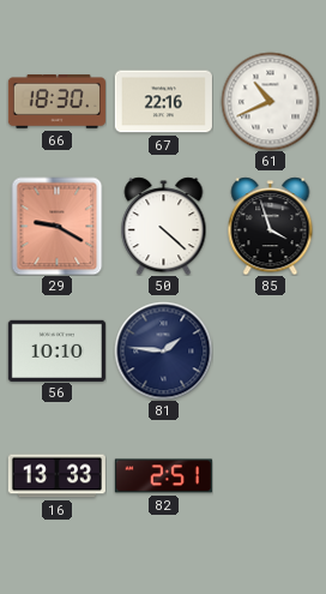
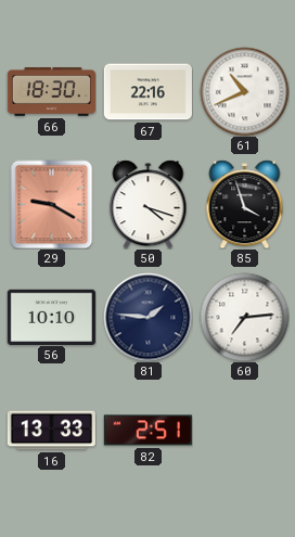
50: 4:22 -> 4:18 (149, 204)
60: none -> 7:14 (244, 317)
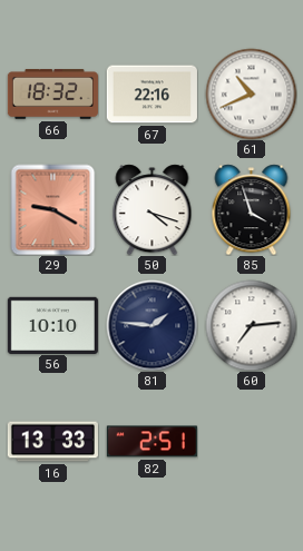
66: 18:30 -> 18:32 (52, 95)
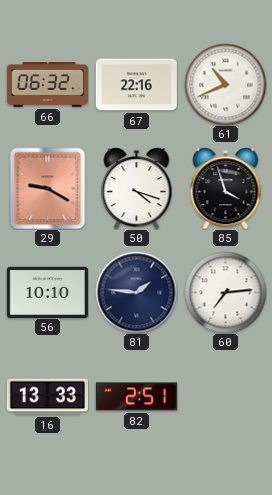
66: 18:32 -> 06:32 (47, 85)
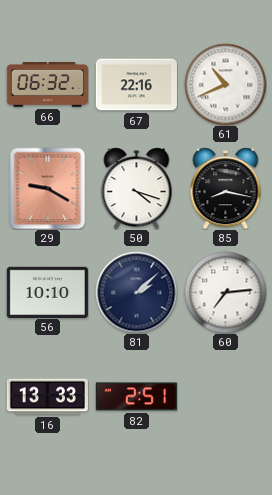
85: 3:57 -> 8:17 (226, 188)
81: 1:46 -> 2:08 (136, 292)
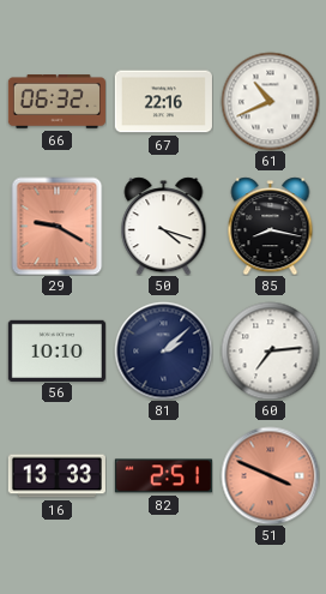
51: none -> 3:49 (270, 475)
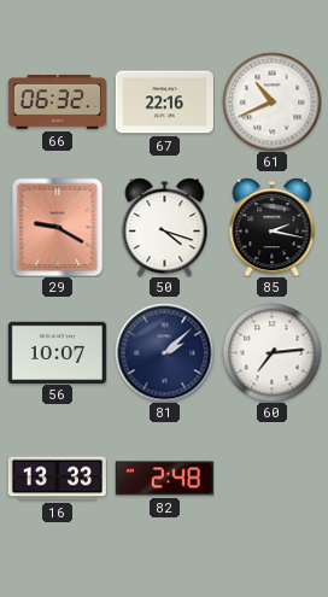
85: 8:17 -> 2:17 (273, 227)
56: 10:10 -> 10:07 (57, 352)
82: 2:51 -> 2:48 (164, 479)
51: 3:49 -> none (270, 475)
